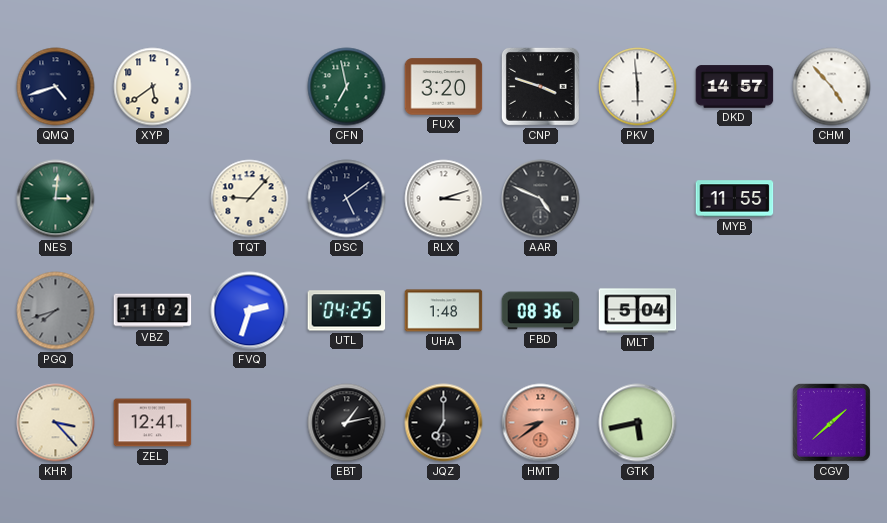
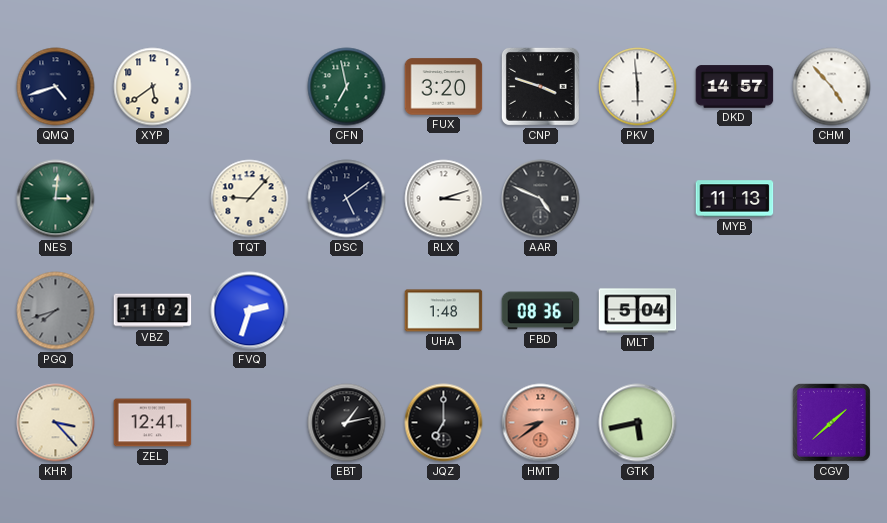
MYB: 11:55 -> 11:13 (735, 199)
UTL: 04:25 -> none (347, 311)
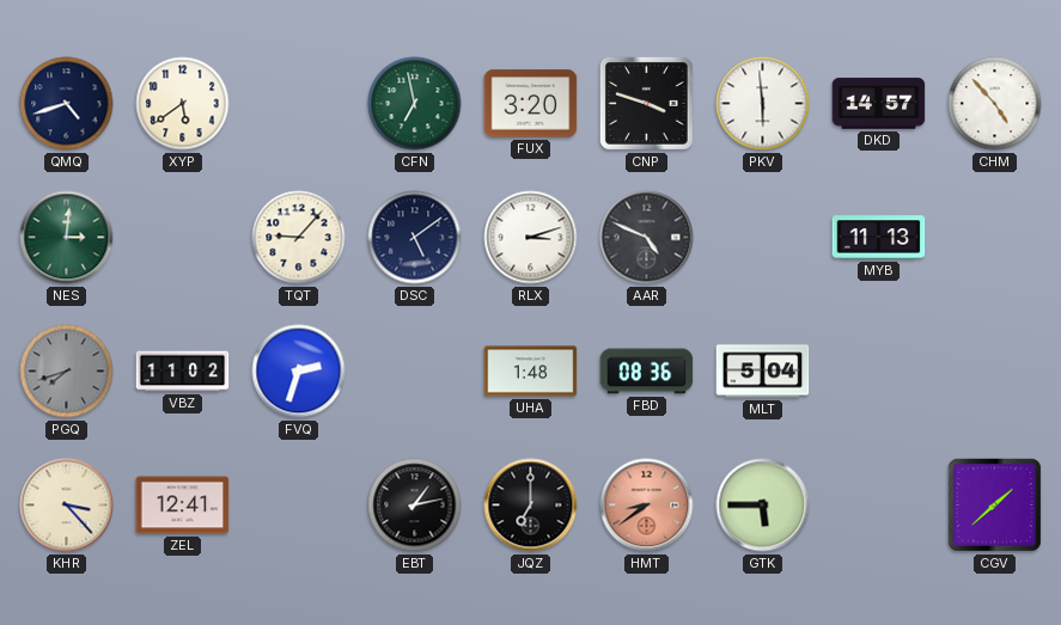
GTK: 5:43 -> 5:45 (763, 505)
